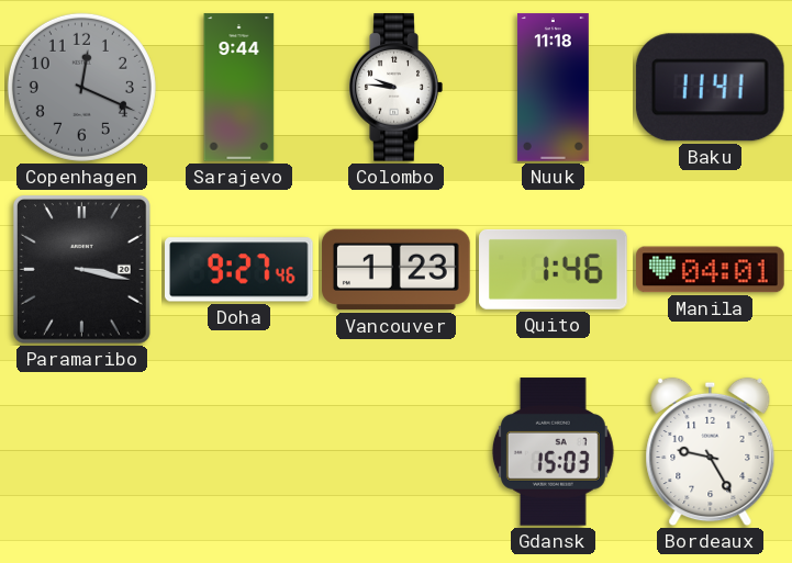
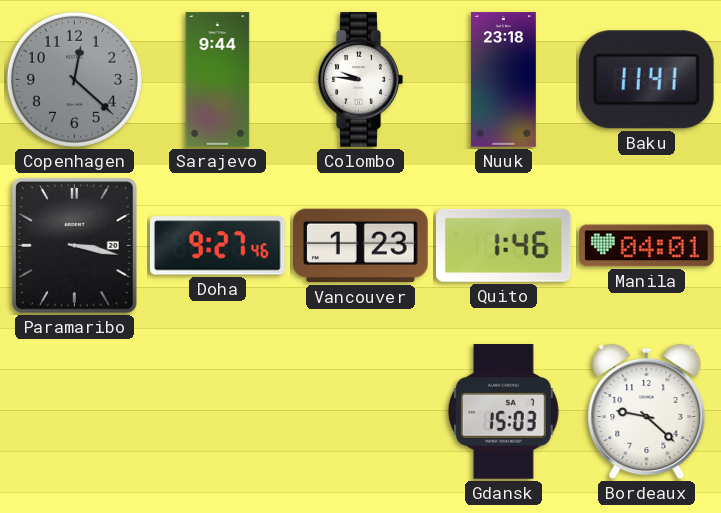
Copenhagen: 12:19 -> 12:22 (74, 79)
Nuuk: 11:18 -> 23:18 (503, 80)
Bordeaux: 9:25 -> 9:22 (647, 412)
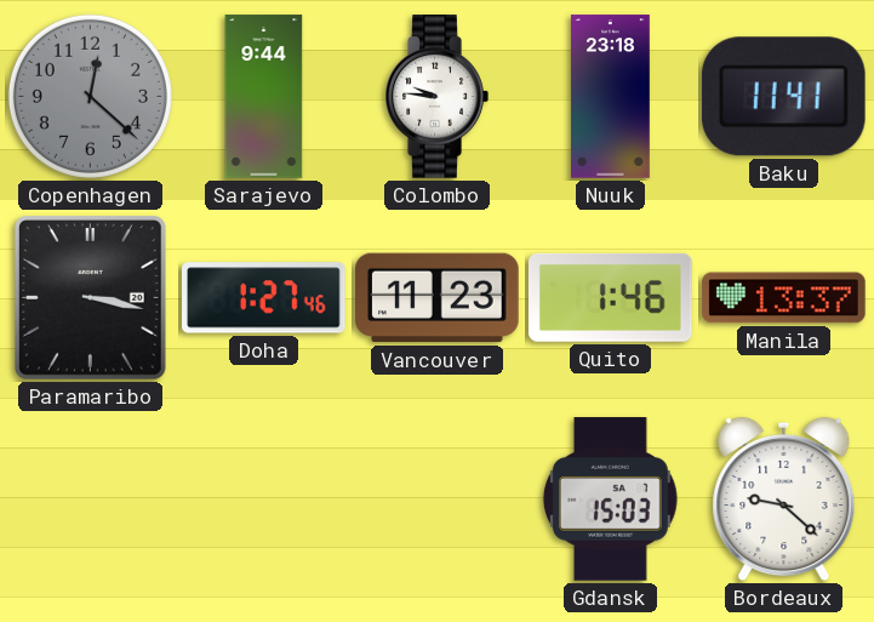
Doha: 9:27 -> 1:27 (264, 298)
Vancouver: 1:23 -> 11:23 (438, 298)
Manila: 04:01 -> 13:37 (784, 298)
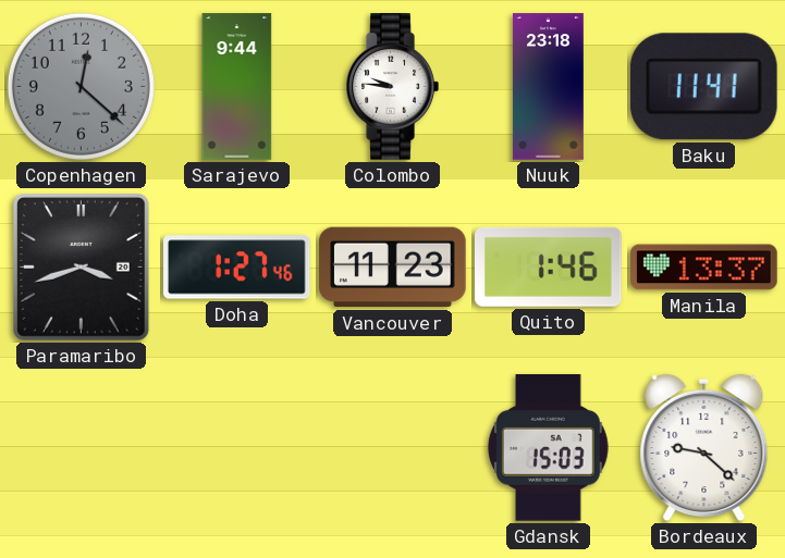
Paramaribo: 3:17 -> 3:42 (81, 266)
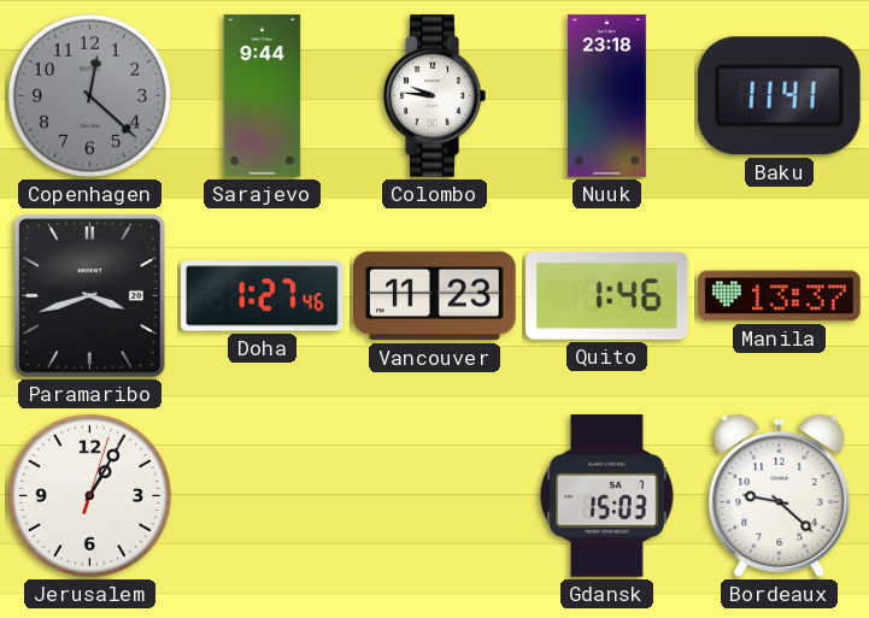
Jerusalem: none -> 1:05 (89, 495)
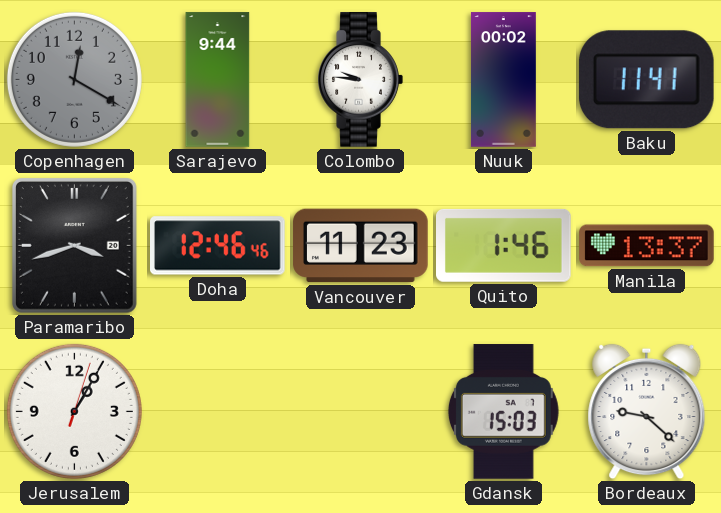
Copenhagen: 12:22 -> 12:20 (74, 79)
Nuuk: 23:18 -> 00:02 (503, 80)
Doha: 1:27 -> 12:46 (218, 246)
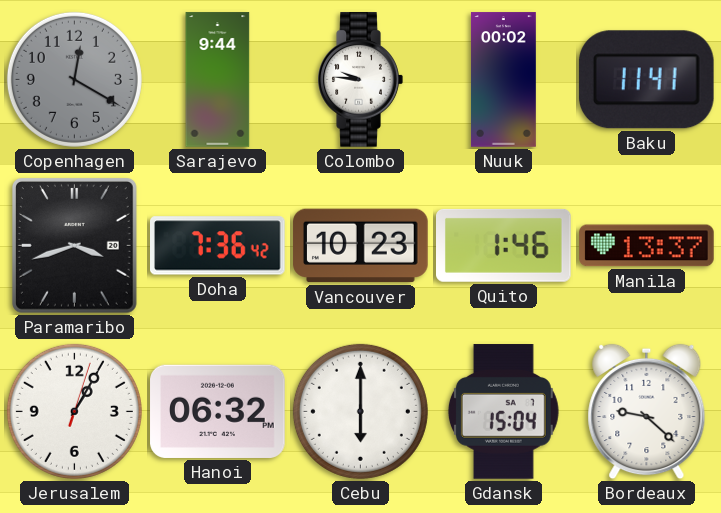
Doha: 12:46 -> 7:36 (218, 246)
Vancouver: 11:23 -> 10:23 (361, 246)
Hanoi: none -> 06:32 (218, 411)
Cebu: none -> 6:00 (360, 411)
Gdansk: 15:03 -> 15:04 (503, 412)
